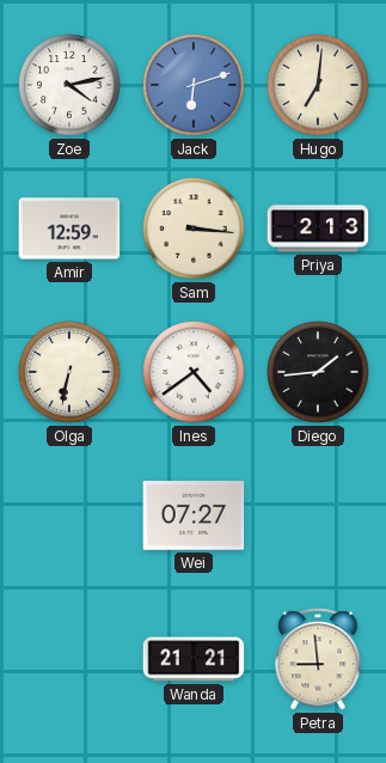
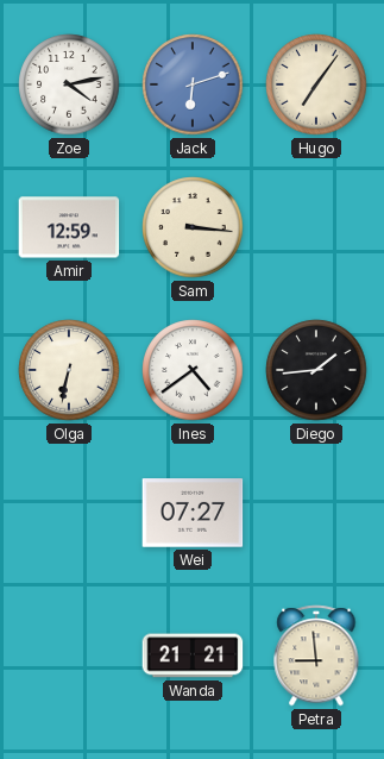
Hugo: 7:01 -> 7:06 (316, 84)
Priya: 2:13 -> none (318, 228)
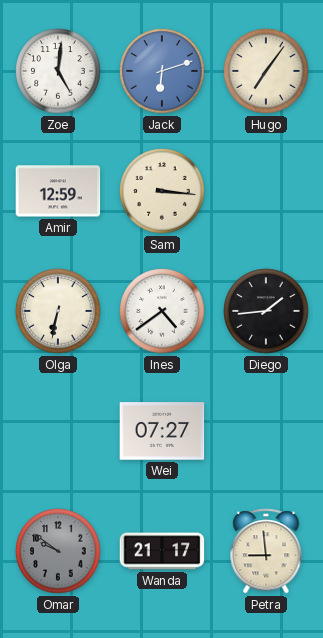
Zoe: 4:13 -> 5:01 (58, 71)
Omar: none -> 9:51 (58, 551)
Wanda: 21:21 -> 21:17 (162, 551)
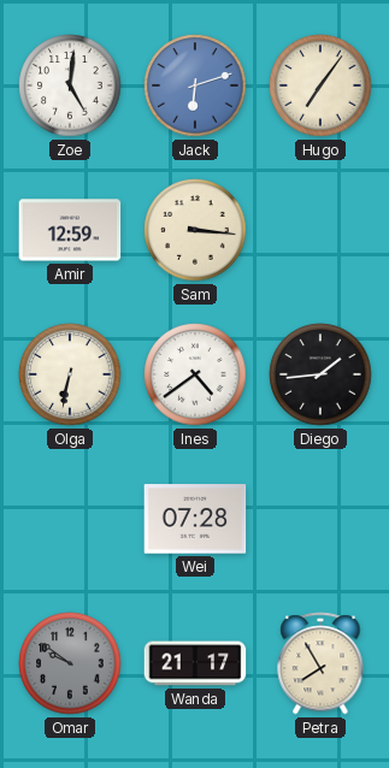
Wei: 07:27 -> 07:28 (195, 519)
Petra: 8:59 -> 7:55 (320, 663)
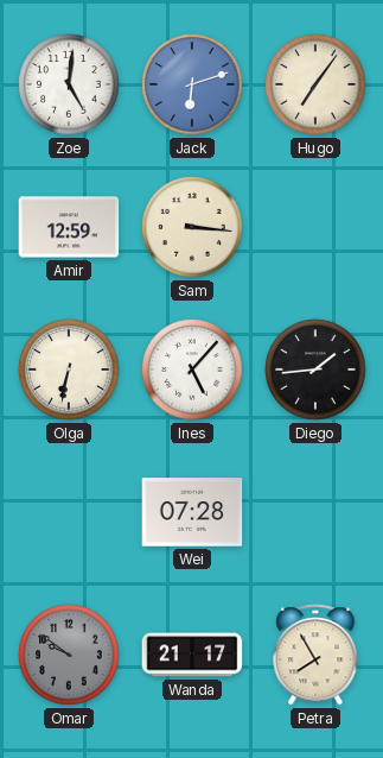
Ines: 4:39 -> 5:07 (192, 369)
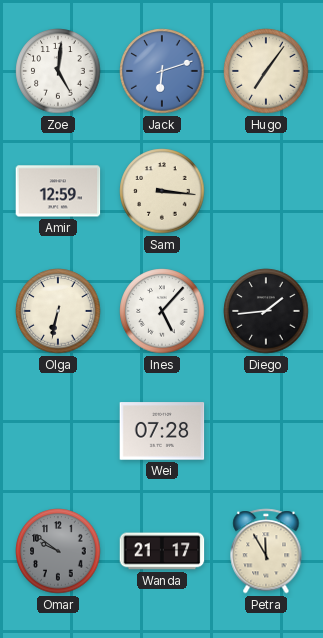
Petra: 7:55 -> 11:55 (266, 551)
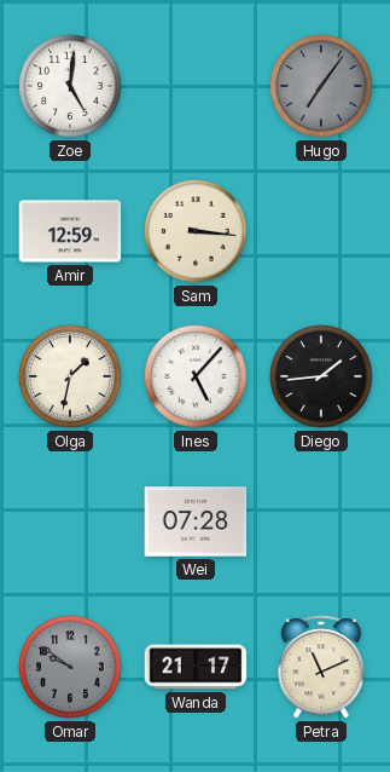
Jack: 6:12 -> none (162, 71)
Hugo dial: cream -> grey (321, 86)
Olga: 6:32 -> 1:32 (70, 376)
Petra: 11:55 -> 11:11 (321, 667)
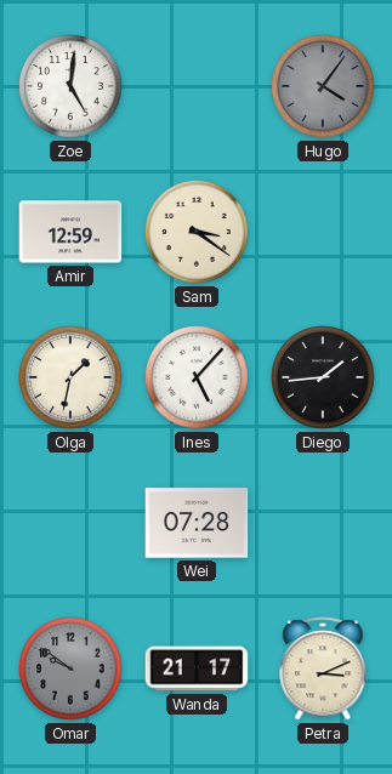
Hugo: 7:06 -> 4:06 (323, 86)
Sam: 3:16 -> 3:21 (197, 232)
Petra: 11:11 -> 3:11 (323, 668)
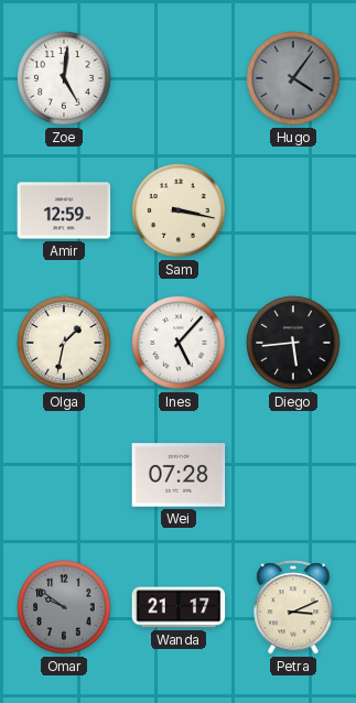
Sam: 3:21 -> 3:17 (179, 210)
Diego: 1:44 -> 5:44 (293, 343)
